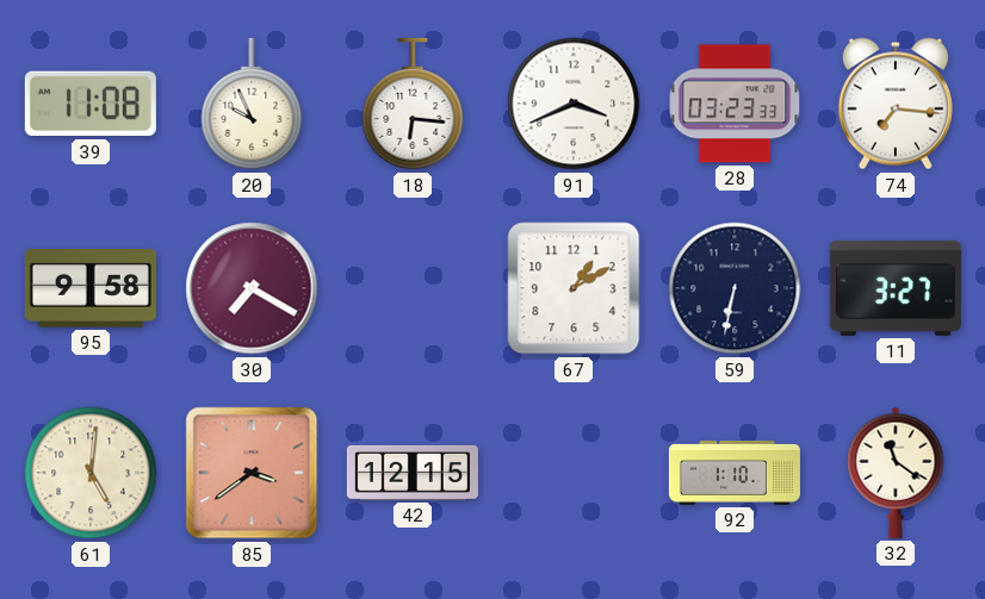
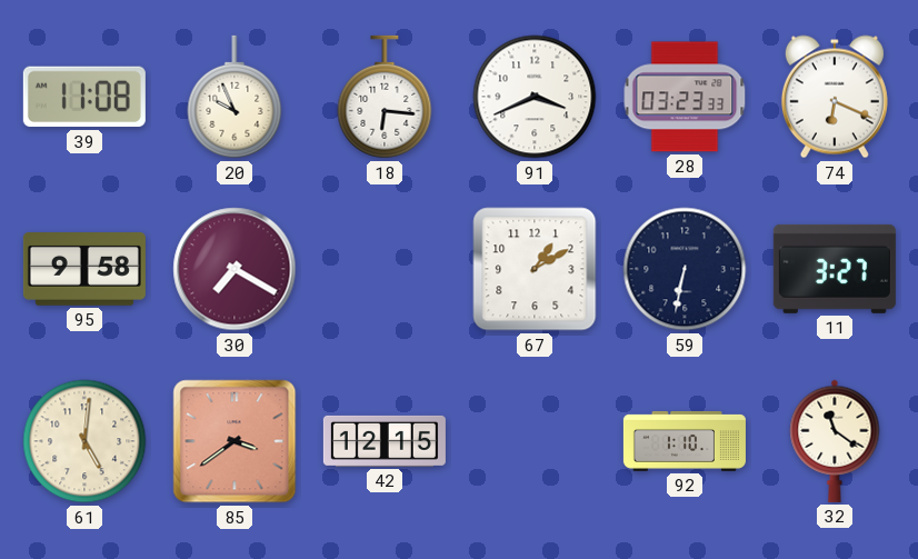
74: 7:16 -> 6:19 (835, 97)
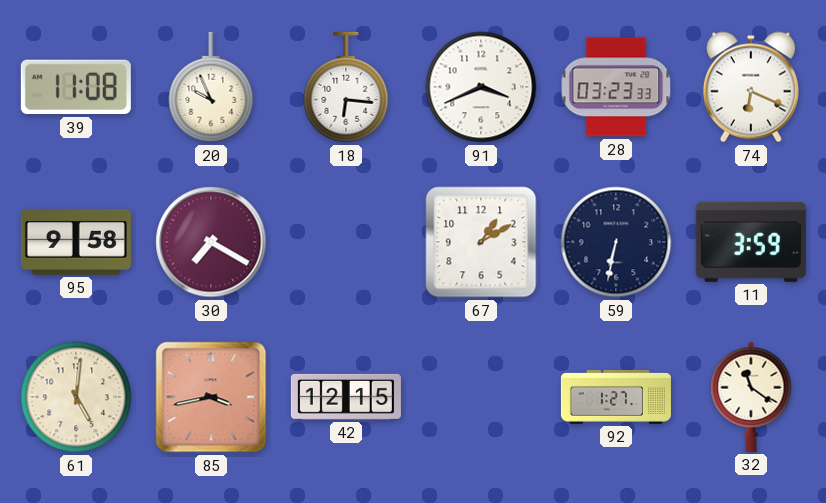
11: 3:27 -> 3:59 (751, 242)
85: 3:39 -> 3:43 (211, 397)
92: 1:10 -> 1:27 (616, 397)
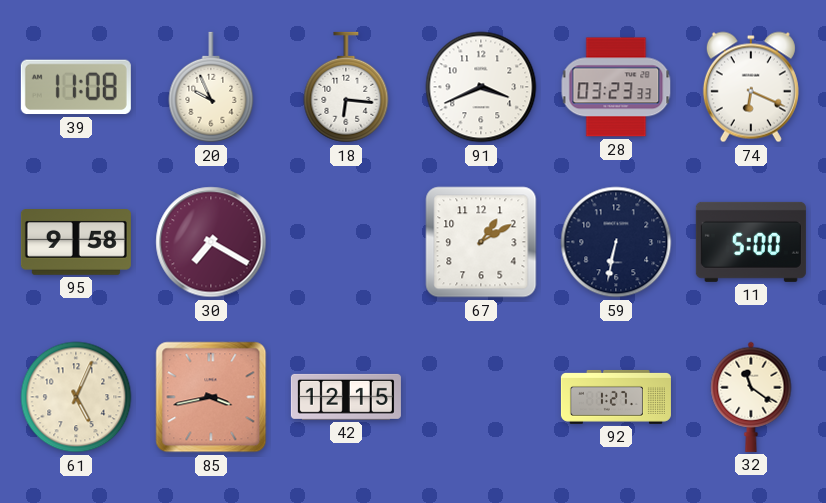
11: 3:59 -> 5:00 (751, 242)
61: 5:01 -> 5:04 (76, 397)
